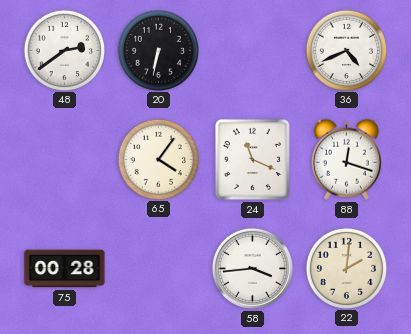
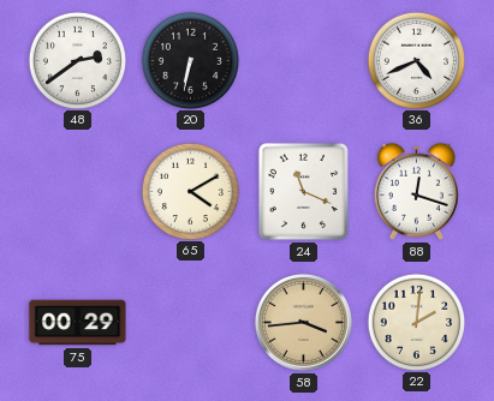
65: 4:06 -> 4:10 (190, 191)
75: 00:28 -> 00:29 (78, 323)
58 dial: white -> champagne (303, 322)
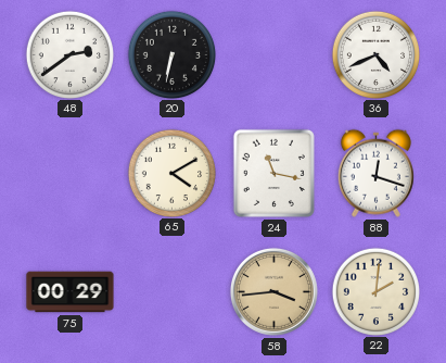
24: 11:19 -> 11:17 (273, 173)
